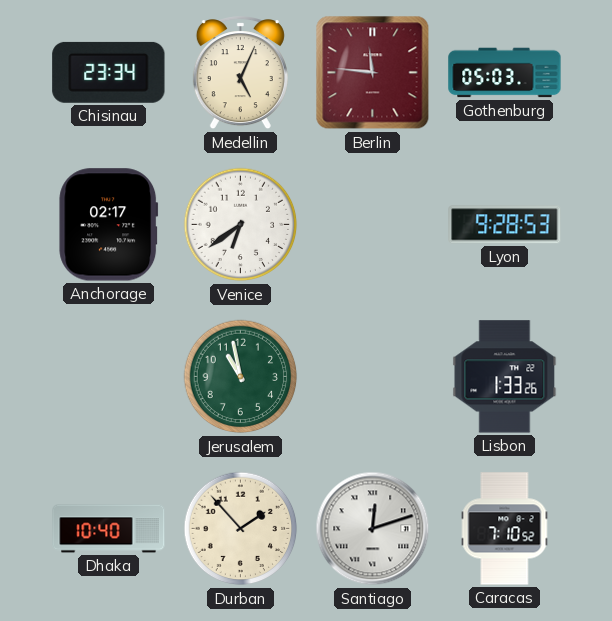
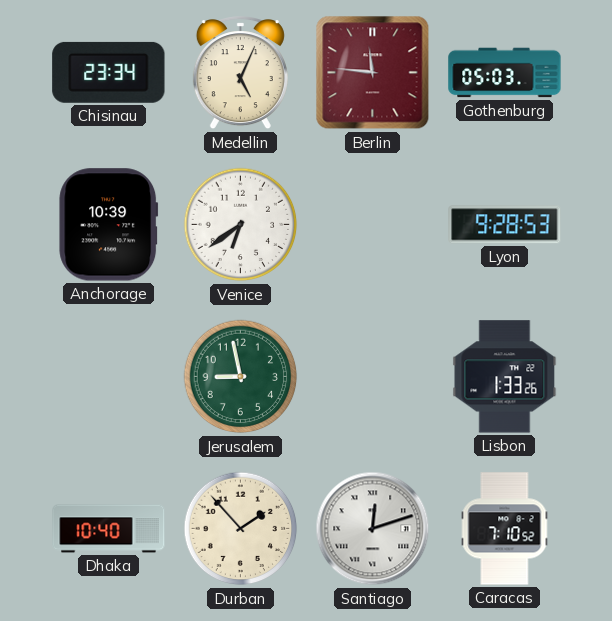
Anchorage: 02:17 -> 10:39 (109, 225)
Jerusalem: 10:58 -> 8:58 (241, 377)
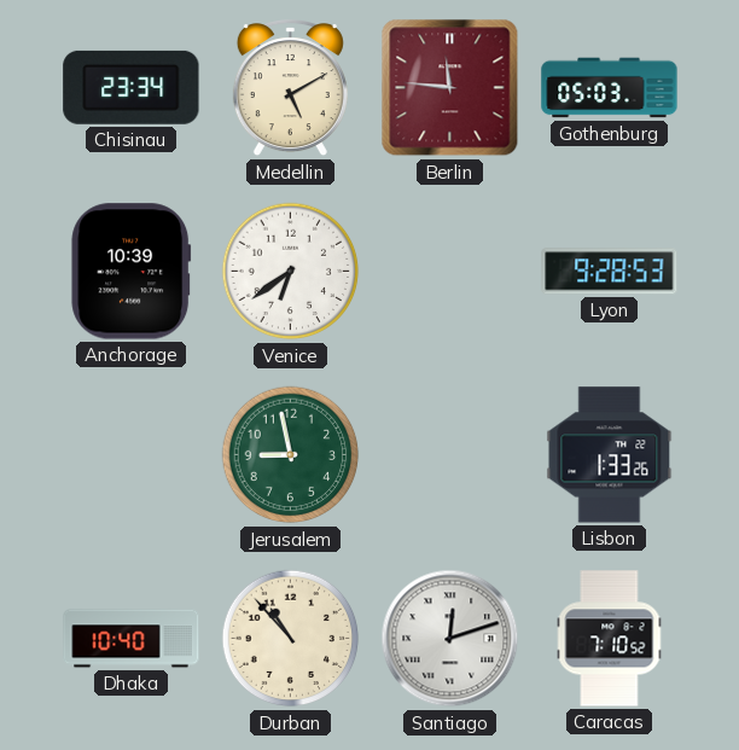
Medellin: 5:04 -> 5:10 (290, 88)
Durban: 1:53 -> 10:53 (291, 639)
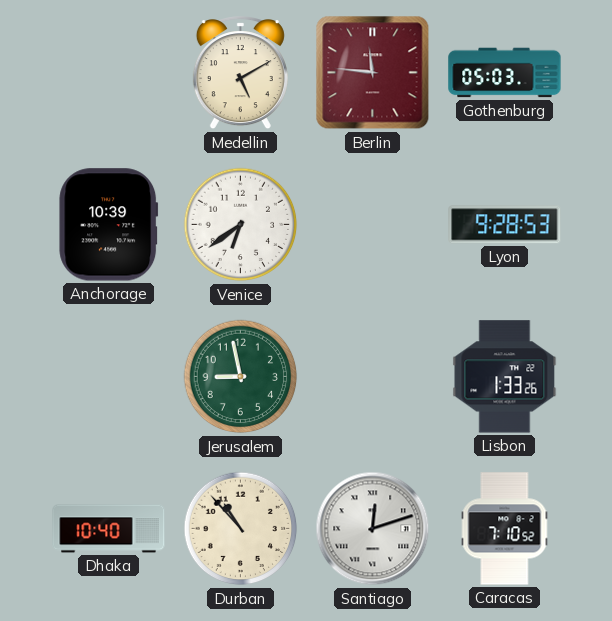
Chisinau: 23:34 -> none (132, 87)
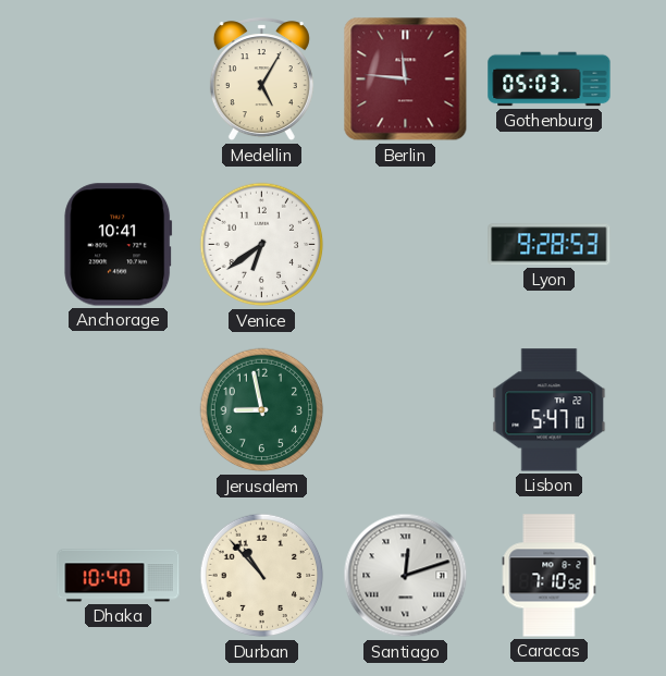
Medellin: 5:10 -> 5:05 (261, 79)
Anchorage: 10:39 -> 10:41 (119, 245)
Lisbon: 1:33 -> 5:47 (550, 410)
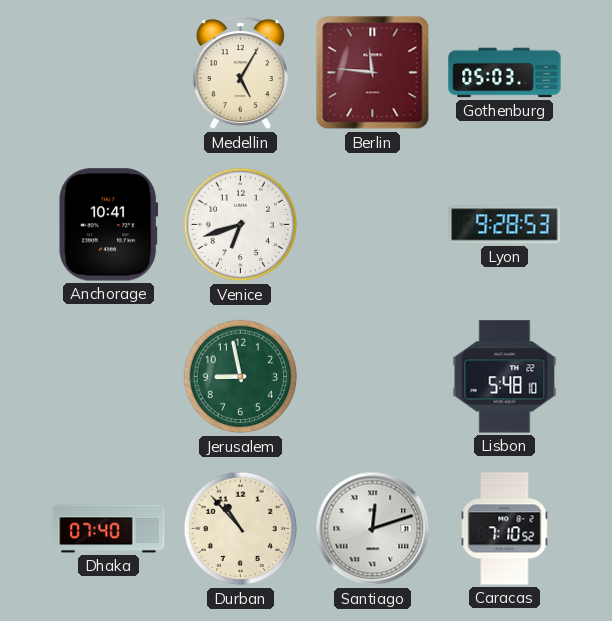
Venice: 6:39 -> 6:42 (241, 225)
Lisbon: 5:47 -> 5:48 (505, 377)
Dhaka: 10:40 -> 07:40 (109, 529)
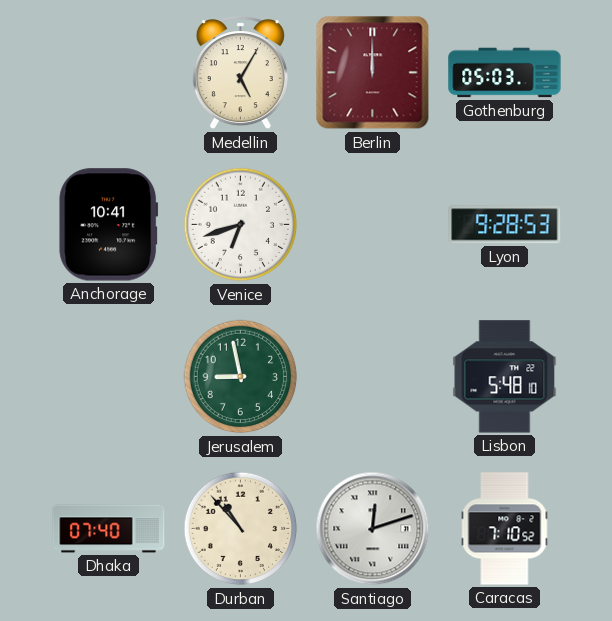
Berlin: 11:46 -> 12:00 (373, 73)
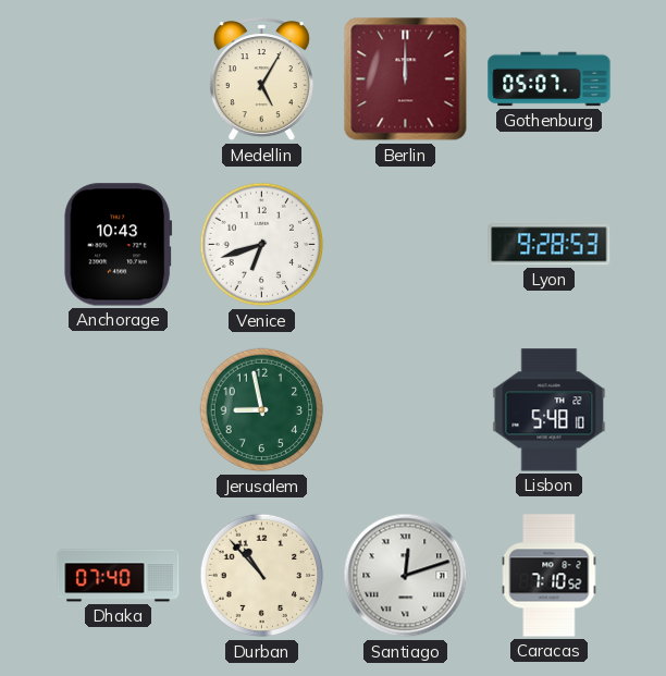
Gothenburg: 05:03 -> 05:07 (550, 79)
Anchorage: 10:41 -> 10:43 (119, 245)
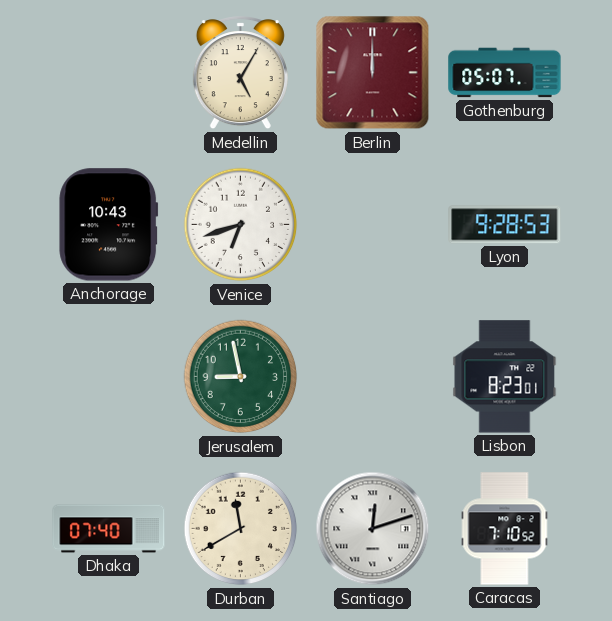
Lisbon: 5:48 -> 8:23 (505, 377)
Durban: 10:53 -> 11:40 (241, 529)
